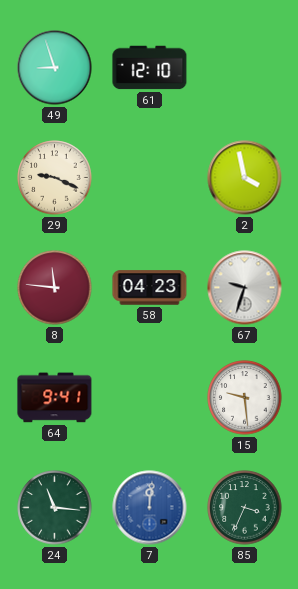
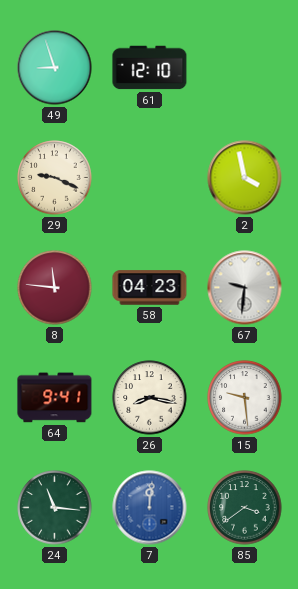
67: 9:33 -> 9:31 (245, 288)
26: none -> 8:17 (150, 398)
85: 3:34 -> 3:39 (245, 508)
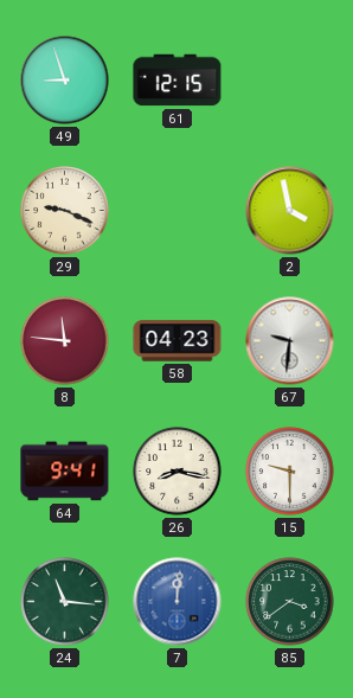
61: 12:10 -> 12:15 (178, 81)
15: 9:29 -> 9:30 (290, 472)
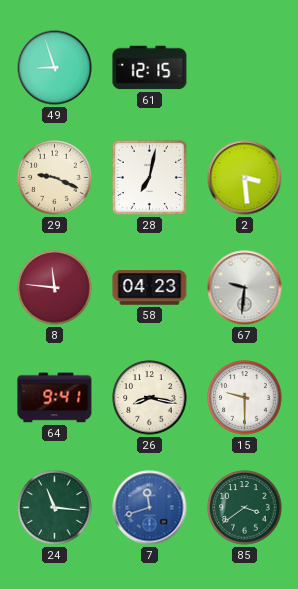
28: none -> 7:02 (149, 177)
2: 3:58 -> 3:29 (245, 178)
7: 12:01 -> 11:42 (150, 508)
